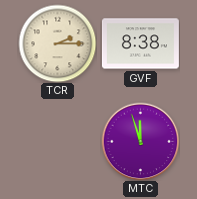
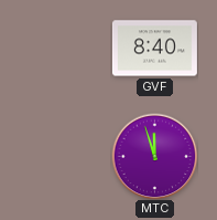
TCR: 2:15 -> none (57, 43)
GVF: 8:38 -> 8:40 (154, 49)
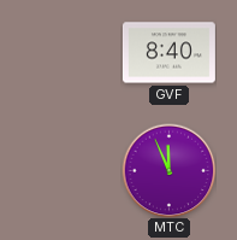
MTC: 11:57 -> 11:56 (168, 170)
